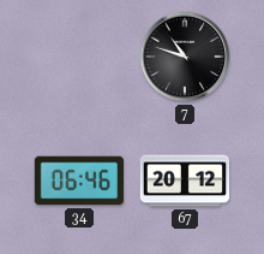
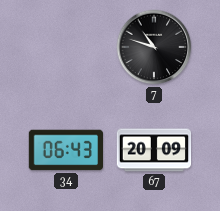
34: 06:46 -> 06:43 (65, 150)
67: 20:12 -> 20:09 (154, 150)
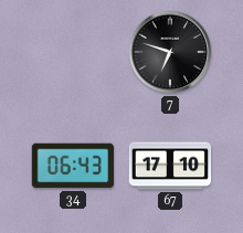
7: 10:48 -> 6:48 (170, 52)
67: 20:09 -> 17:10 (170, 166)
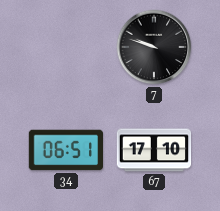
7: 6:48 -> 9:48 (154, 47)
34: 06:43 -> 06:51 (65, 150)
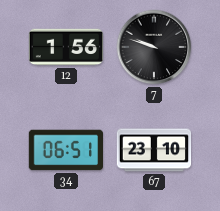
12: none -> 1:56 (66, 47)
67: 17:10 -> 23:10 (154, 150)
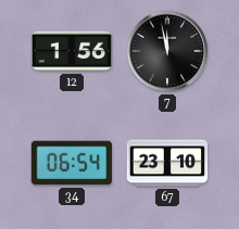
7: 9:48 -> 11:58 (167, 51)
34: 06:51 -> 06:54 (71, 163)
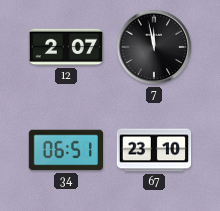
12: 1:56 -> 2:07 (66, 47)
34: 06:54 -> 06:51 (65, 150)
